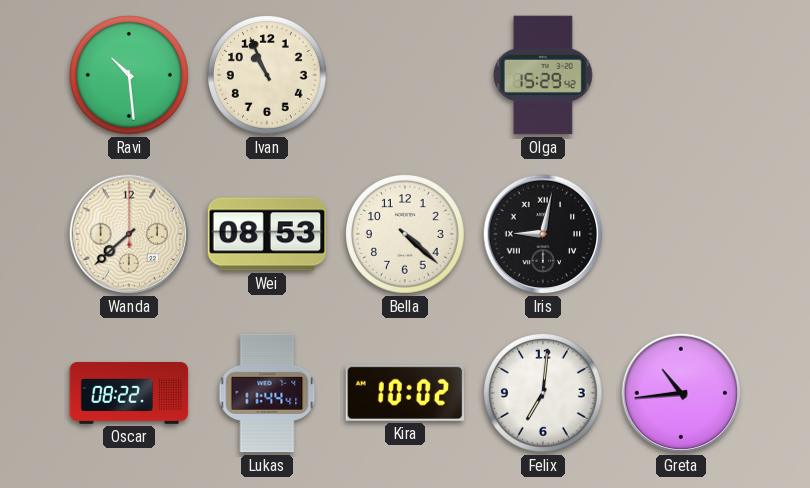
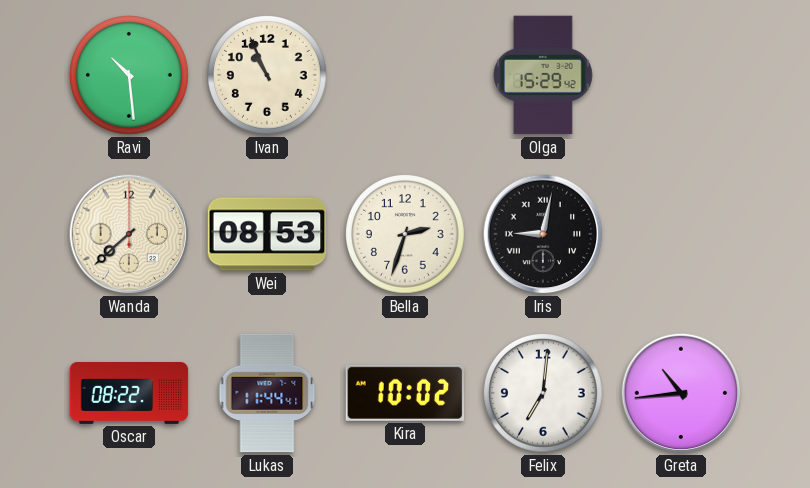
Bella: 4:22 -> 2:33 (406, 235)
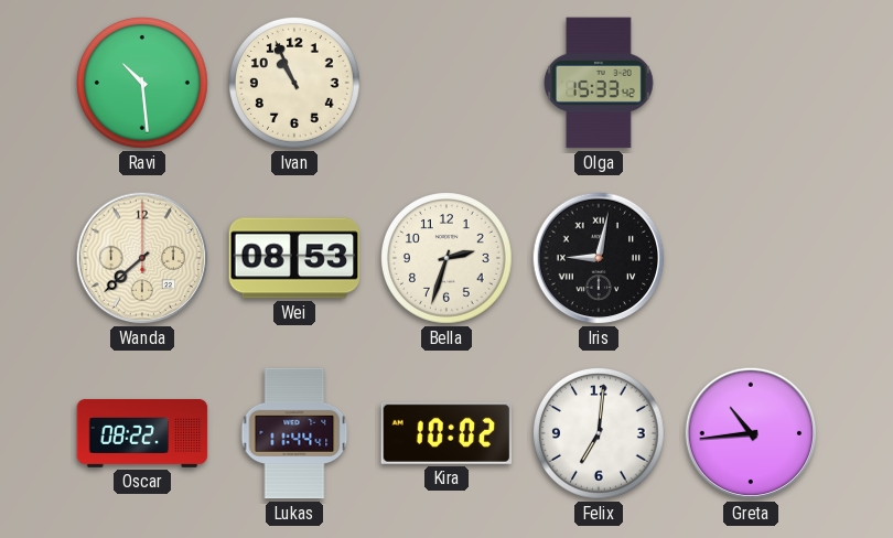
Olga: 15:29 -> 15:33 (600, 83)
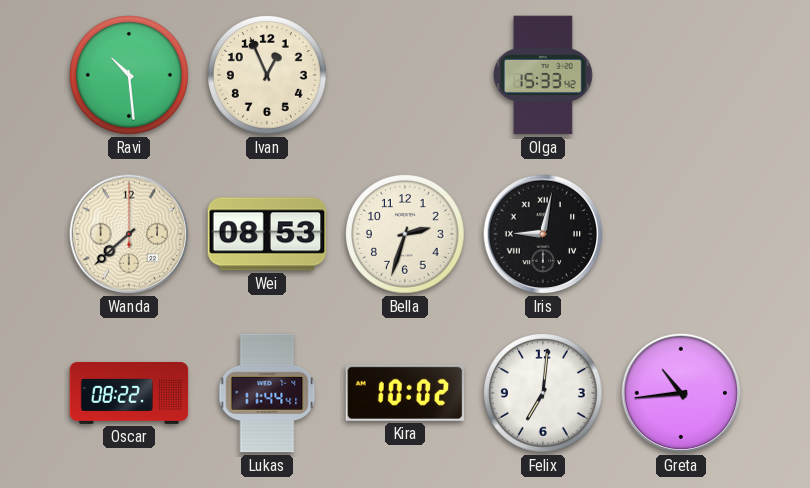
Ivan: 10:56 -> 12:56 (268, 76)
